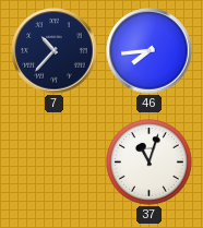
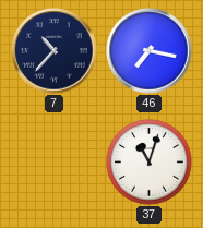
46: 7:44 -> 7:17 (150, 51)
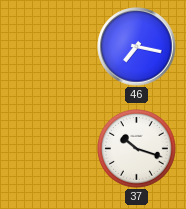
7: 10:37 -> none (55, 51)
37: 11:03 -> 10:18 (137, 149)
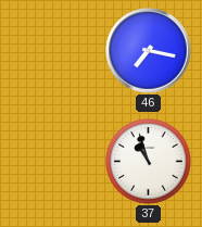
37: 10:18 -> 10:57 (149, 162)
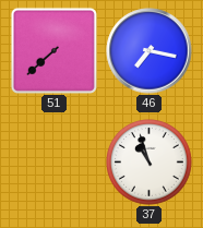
51: none -> 7:38 (53, 50)
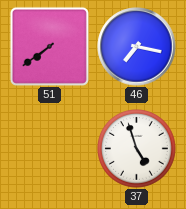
51: 7:38 -> 7:39 (49, 46)
37: 10:57 -> 4:57 (137, 149)
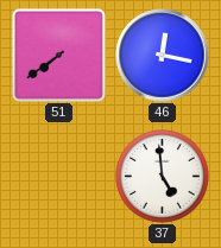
46: 7:17 -> 12:17 (163, 56)
37: 4:57 -> 4:59 (163, 177)
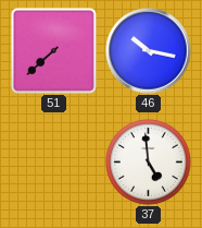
51: 7:39 -> 7:38 (53, 50)
46: 12:17 -> 10:17 (149, 51)
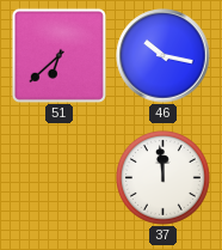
51: 7:38 -> 6:38 (58, 55)
37: 4:59 -> 11:59 (164, 178)
